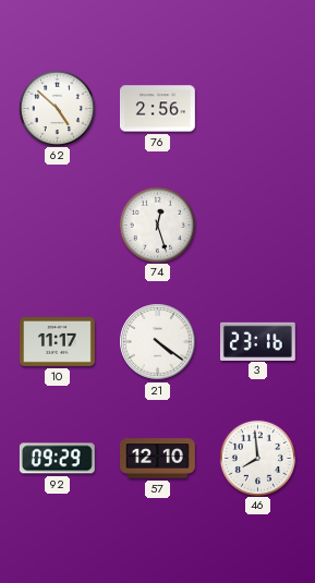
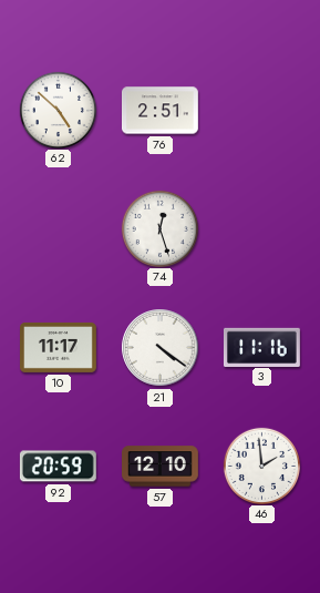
76: 2:56 -> 2:51 (161, 111)
3: 23:16 -> 11:16 (261, 347)
92: 09:29 -> 20:59 (58, 467)
46: 7:59 -> 1:59 (261, 466)
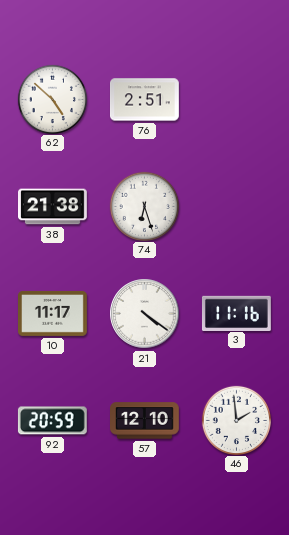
38: none -> 21:38 (53, 207)
74: 12:27 -> 6:27 (144, 206)
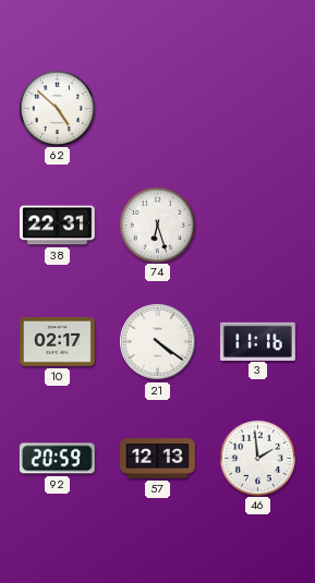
76: 2:51 -> none (145, 100)
38: 21:38 -> 22:31 (58, 226)
10: 11:17 -> 02:17 (58, 341)
57: 12:10 -> 12:13 (158, 459)
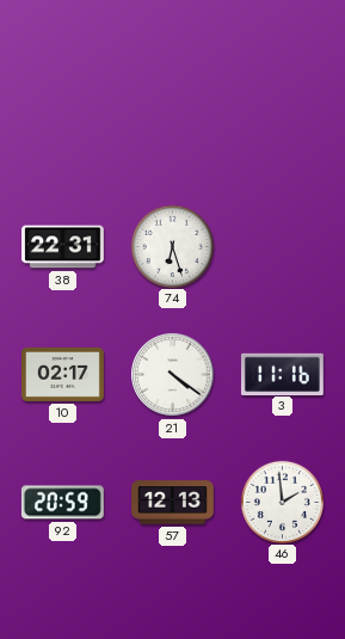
62: 4:52 -> none (57, 108)
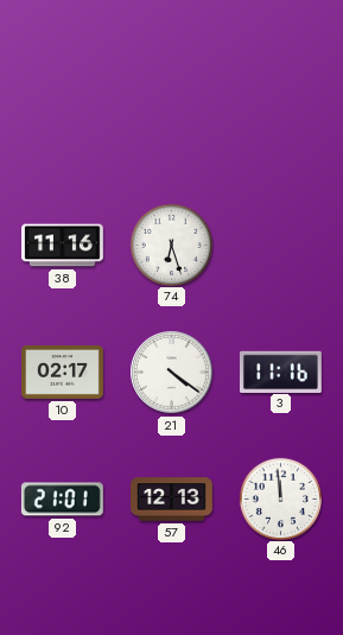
38: 22:31 -> 11:16 (63, 246)
92: 20:59 -> 21:01 (62, 500)
46: 1:59 -> 11:59 (280, 499)
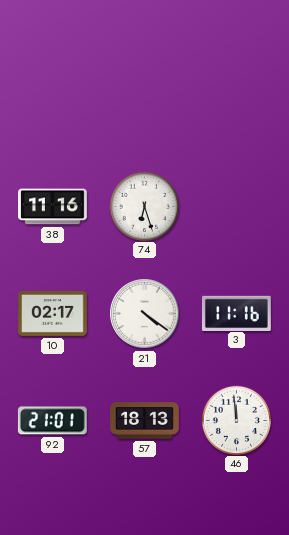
57: 12:13 -> 18:13 (145, 421)
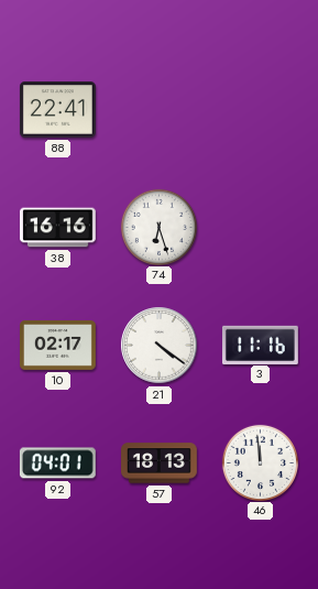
88: none -> 22:41 (57, 110)
38: 11:16 -> 16:16 (58, 228)
92: 21:01 -> 04:01 (57, 463)
